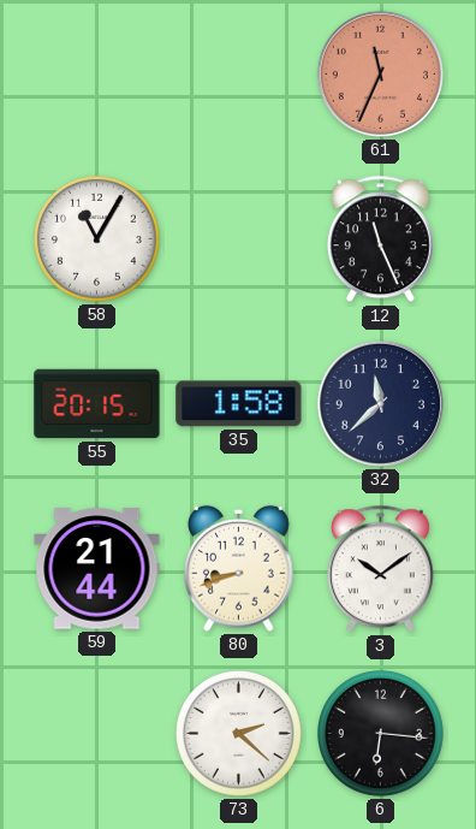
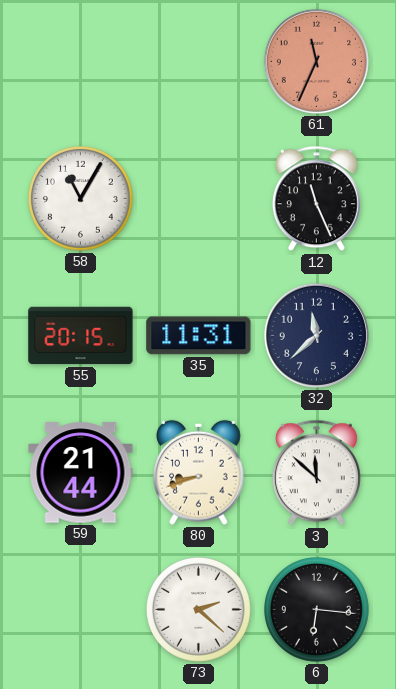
35: 1:58 -> 11:31 (199, 336)
3: 10:09 -> 11:52 (316, 473)
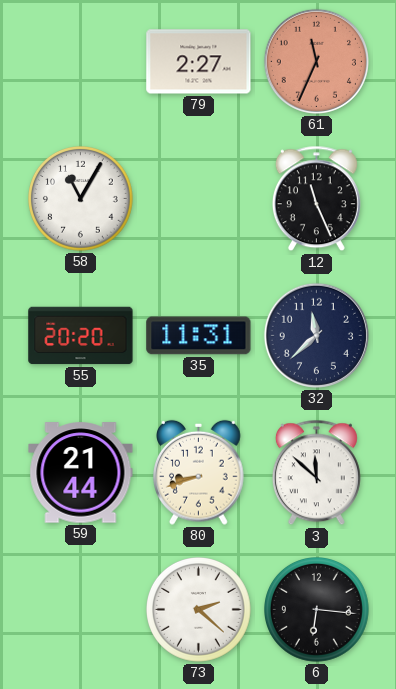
79: none -> 2:27 (199, 62)
55: 20:15 -> 20:20 (81, 336)
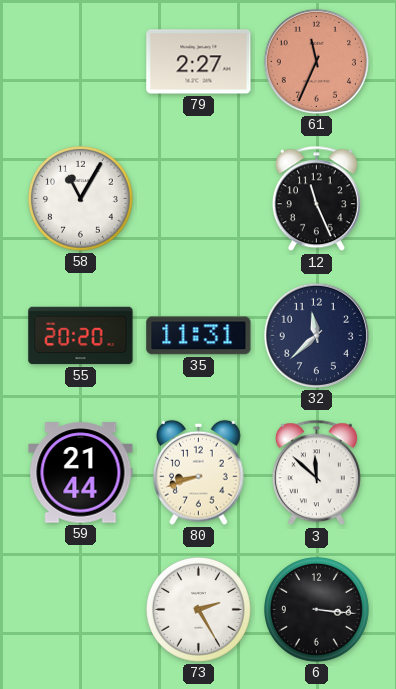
73: 2:22 -> 2:25 (199, 610)
6: 6:16 -> 3:16 (317, 610)
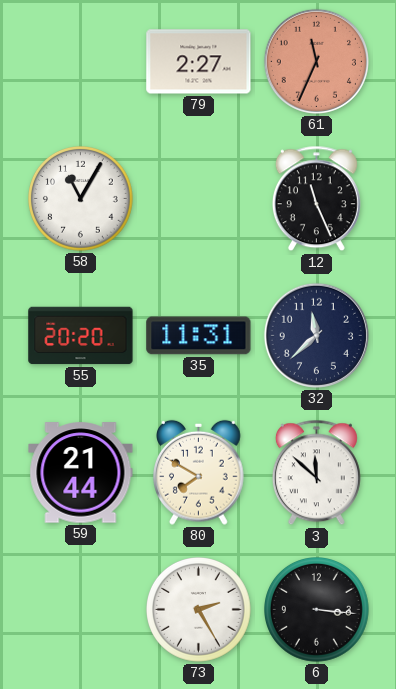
80: 8:42 -> 7:50 (199, 472)
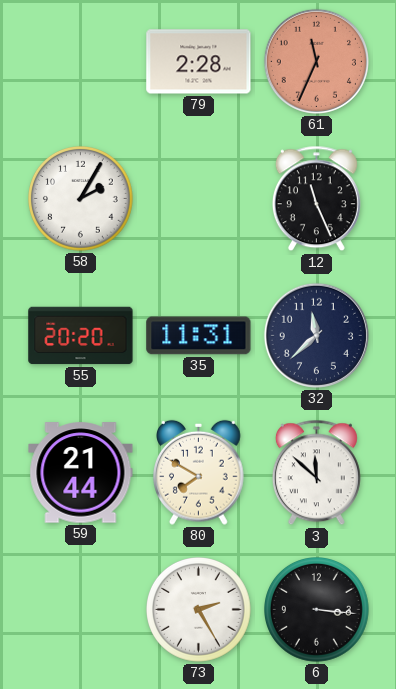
79: 2:27 -> 2:28 (199, 62)
58: 11:05 -> 2:05 (81, 199)
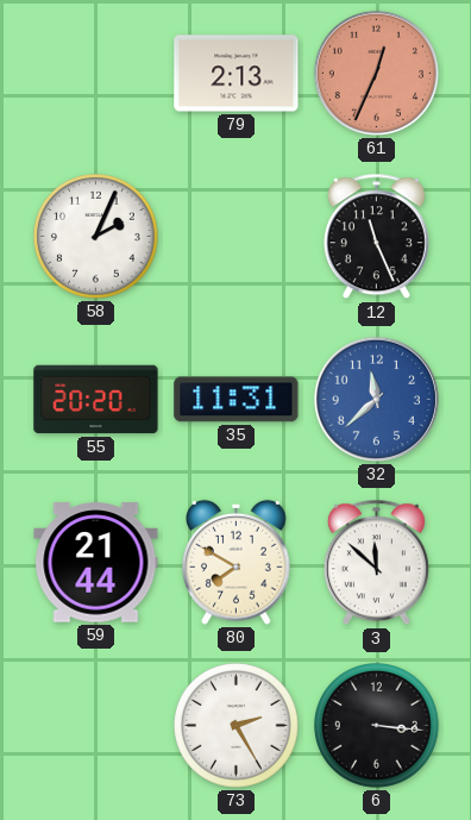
79: 2:28 -> 2:13 (237, 74)
61: 11:34 -> 12:34 (376, 73)
58: 2:05 -> 2:04 (96, 237)
32 dial: navy -> blue (376, 399)
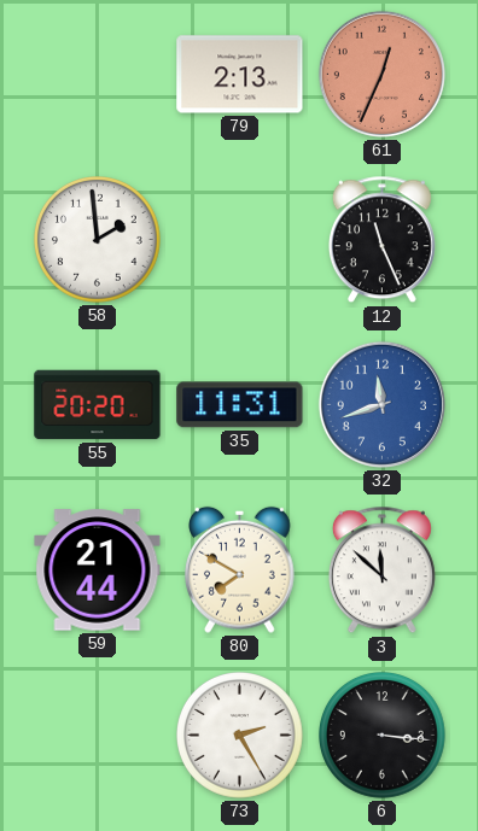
58: 2:04 -> 1:59 (98, 240)
32: 11:38 -> 11:42 (381, 404)
